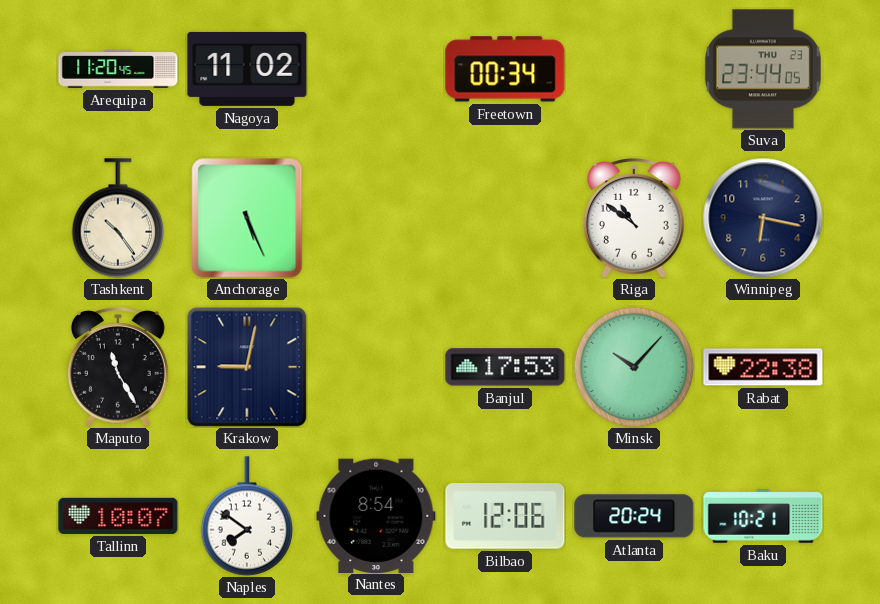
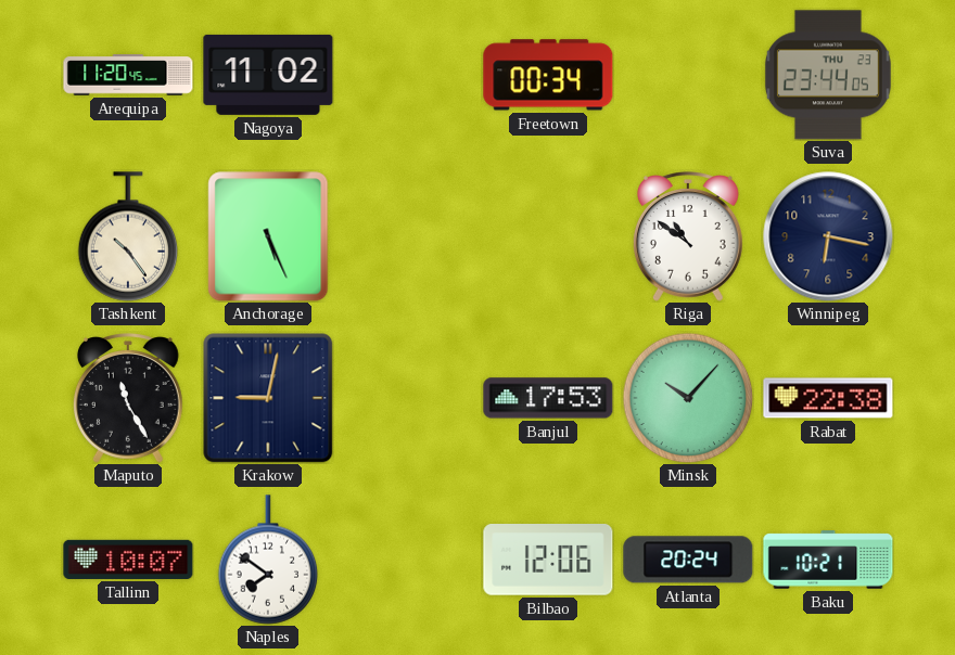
Nantes: 8:54 -> none (376, 515)
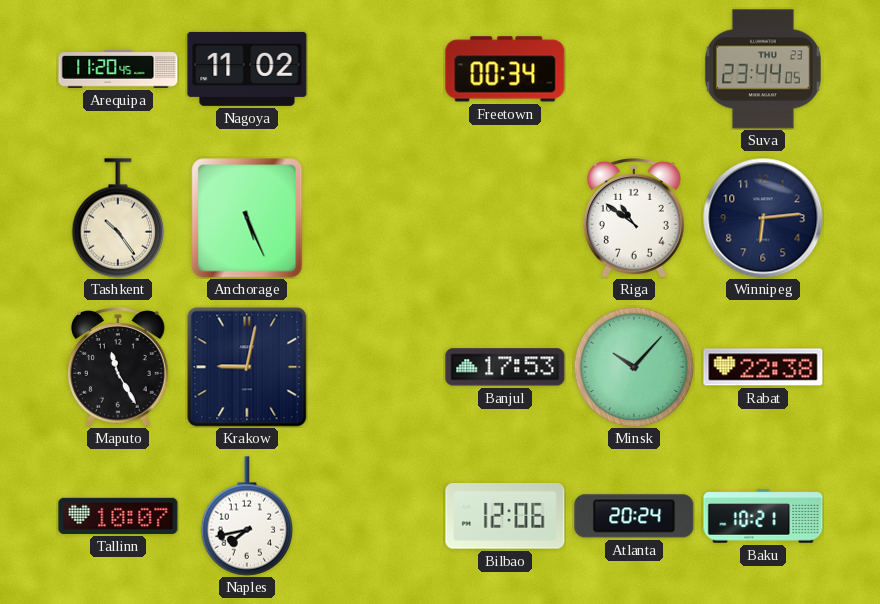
Winnipeg: 6:17 -> 6:14 (763, 218)
Naples: 7:51 -> 7:43 (247, 516)
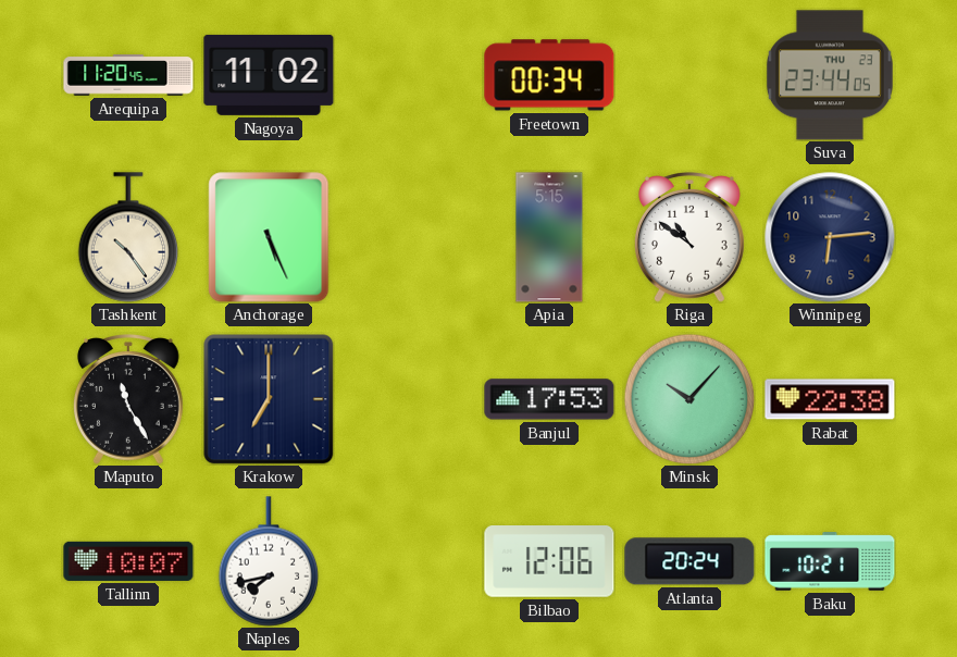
Apia: none -> 5:15 (549, 237)
Krakow: 9:02 -> 7:00 (269, 399)
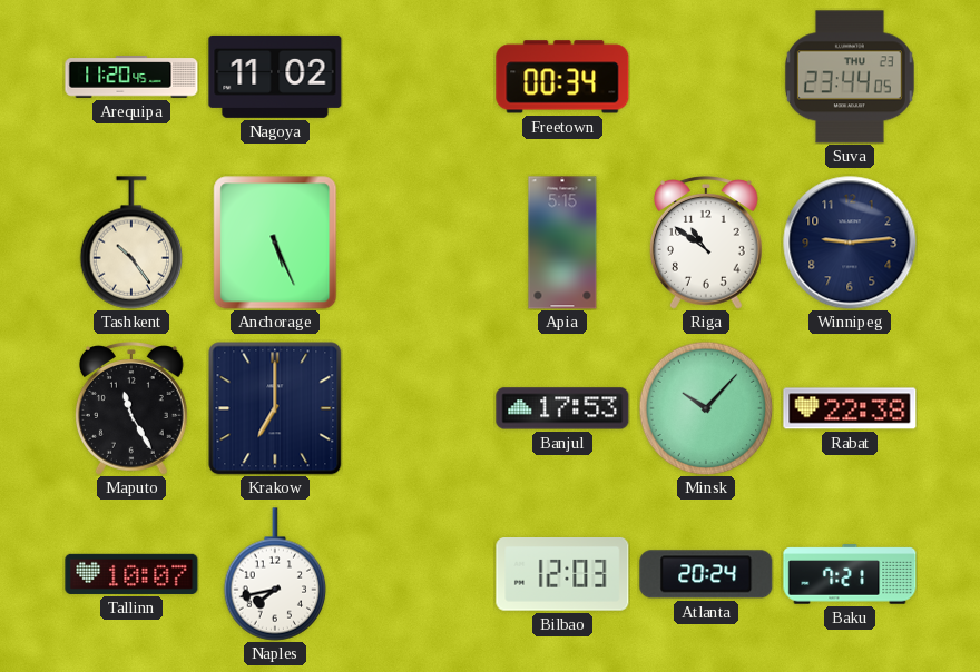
Winnipeg: 6:14 -> 9:14 (850, 243)
Bilbao: 12:06 -> 12:03 (562, 575)
Baku: 10:21 -> 7:21 (850, 574)
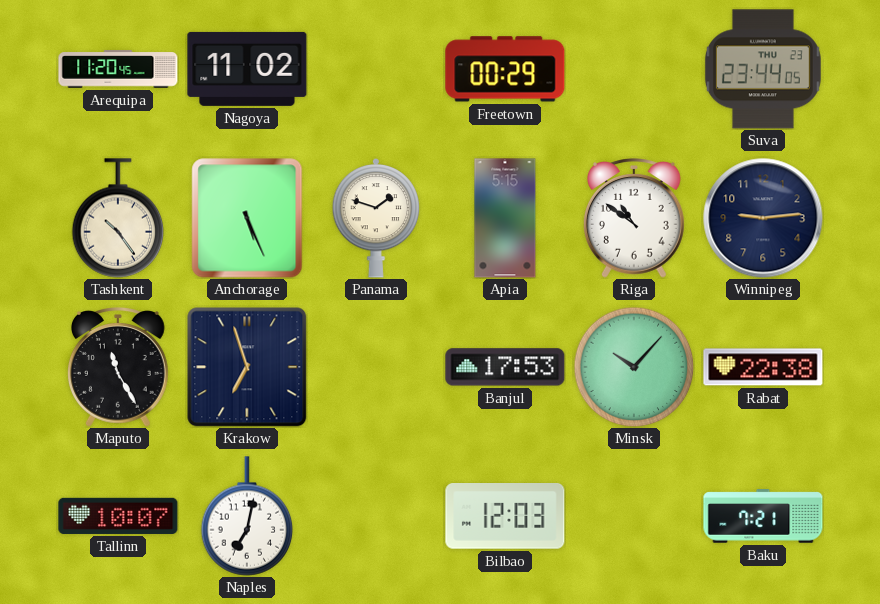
Freetown: 00:34 -> 00:29 (505, 69)
Panama: none -> 1:48 (376, 218)
Krakow: 7:00 -> 6:57 (247, 367)
Naples: 7:43 -> 7:02 (247, 516)
Atlanta: 20:24 -> none (706, 574)
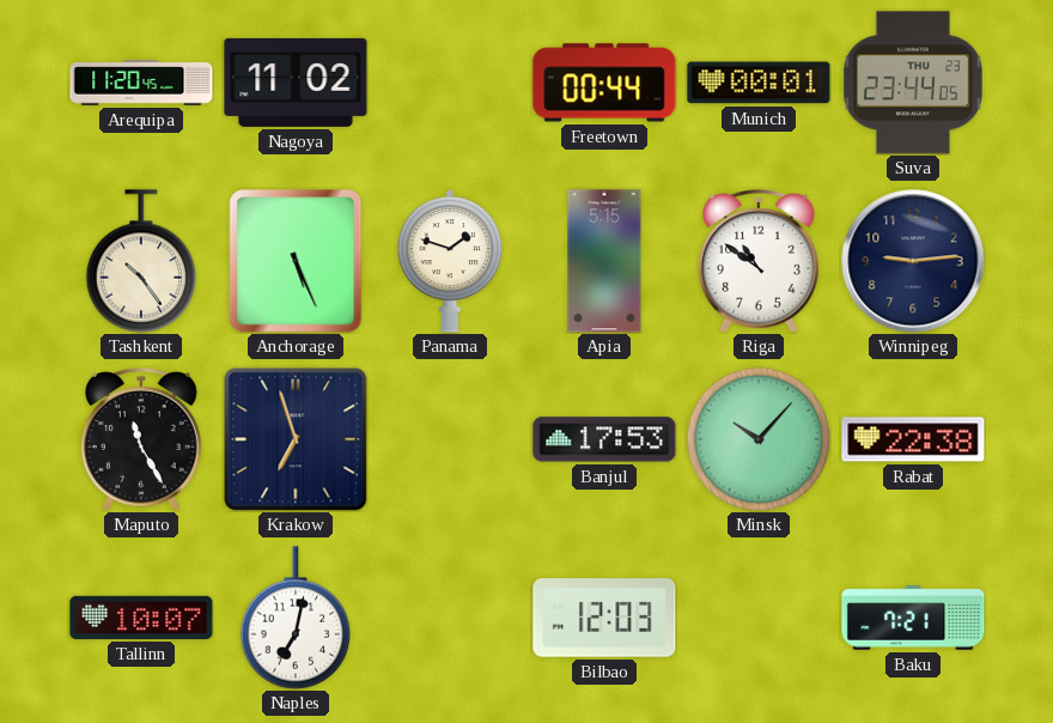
Freetown: 00:29 -> 00:44 (604, 83)
Munich: none -> 00:01 (759, 83)
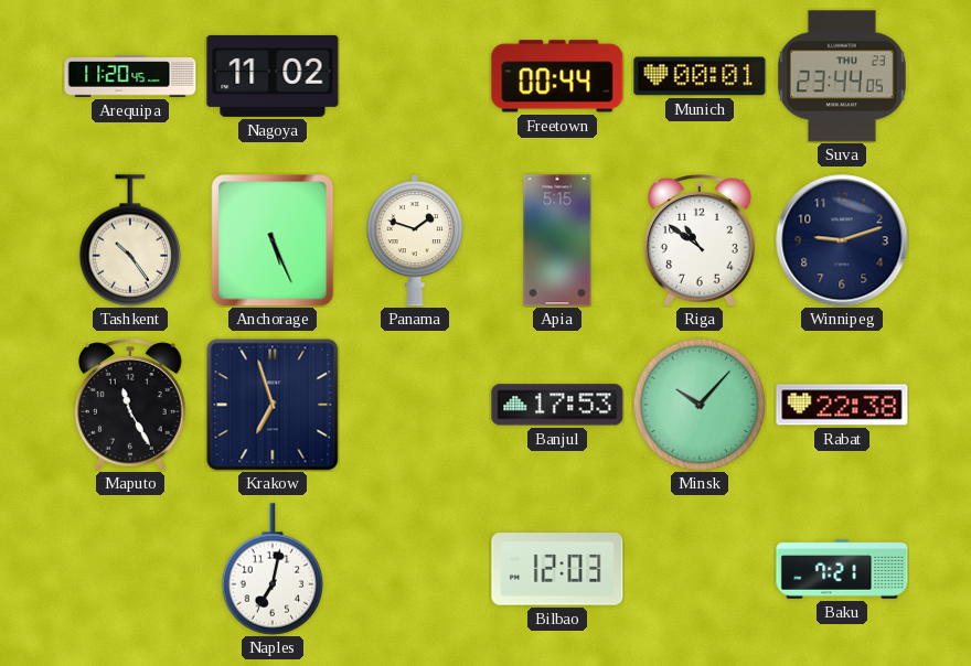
Winnipeg: 9:14 -> 9:12 (842, 240)
Tallinn: 10:07 -> none (141, 618)
